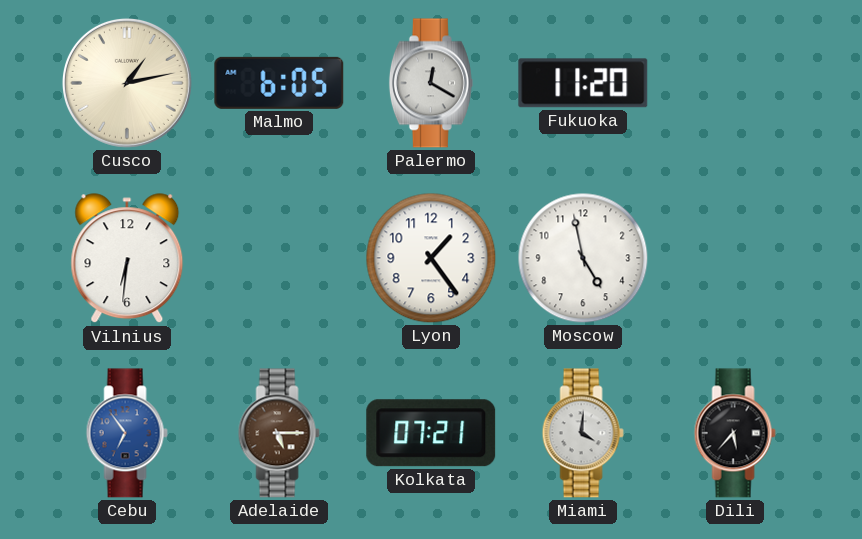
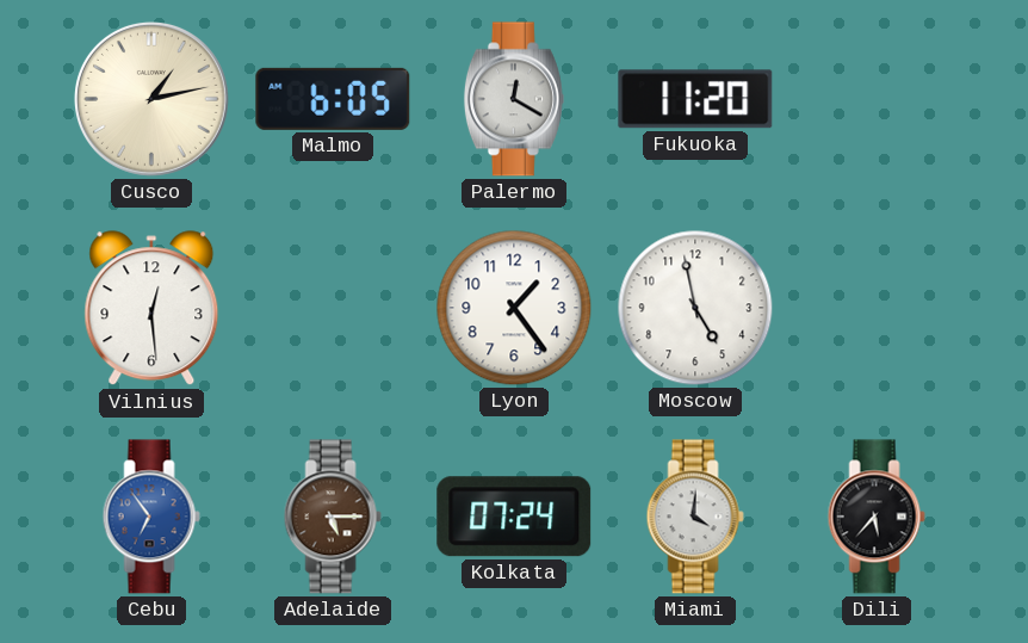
Vilnius: 6:31 -> 12:29 (151, 309)
Kolkata: 07:21 -> 07:24 (514, 517)
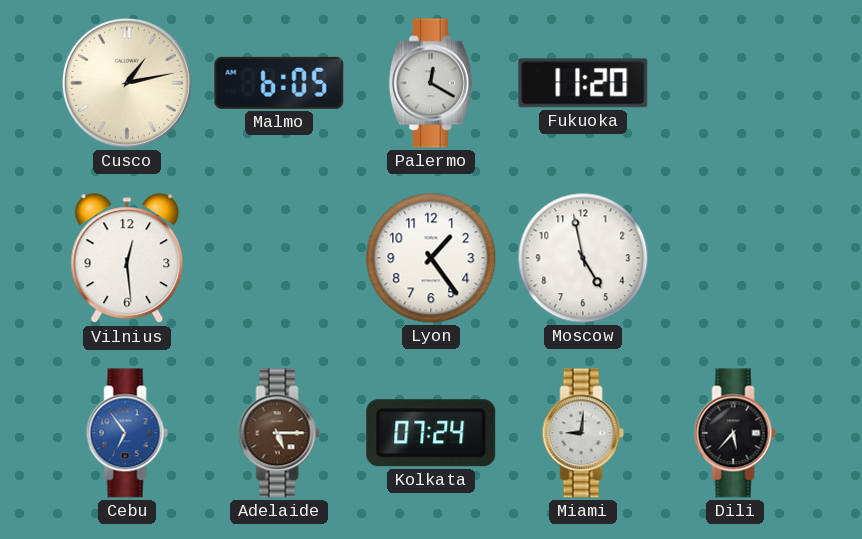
Miami: 4:01 -> 9:01 (583, 433)
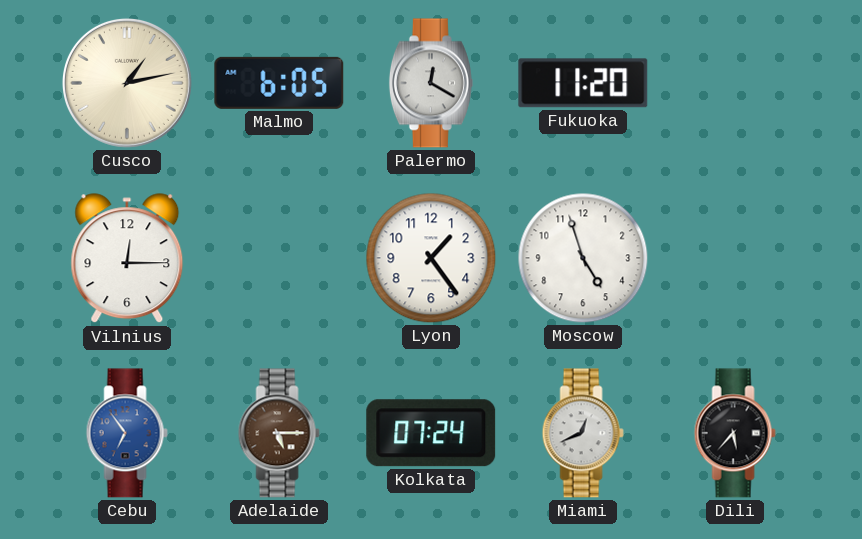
Vilnius: 12:29 -> 12:15 (127, 259)
Moscow: 4:58 -> 4:57 (583, 258)
Miami: 9:01 -> 12:41 (583, 433)
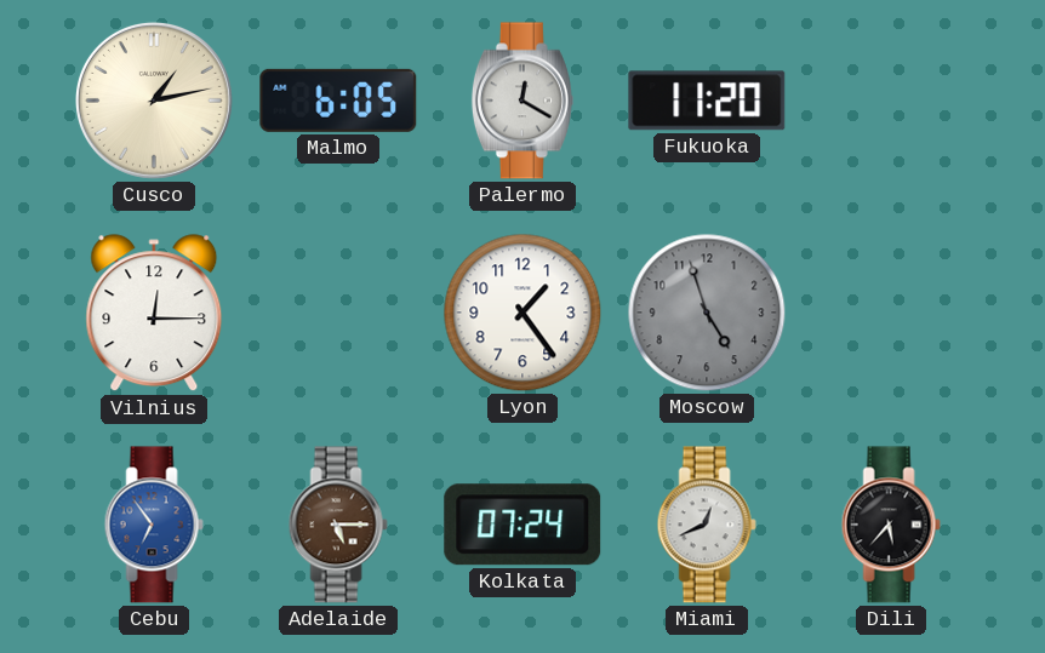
Moscow dial: white -> grey (707, 313)
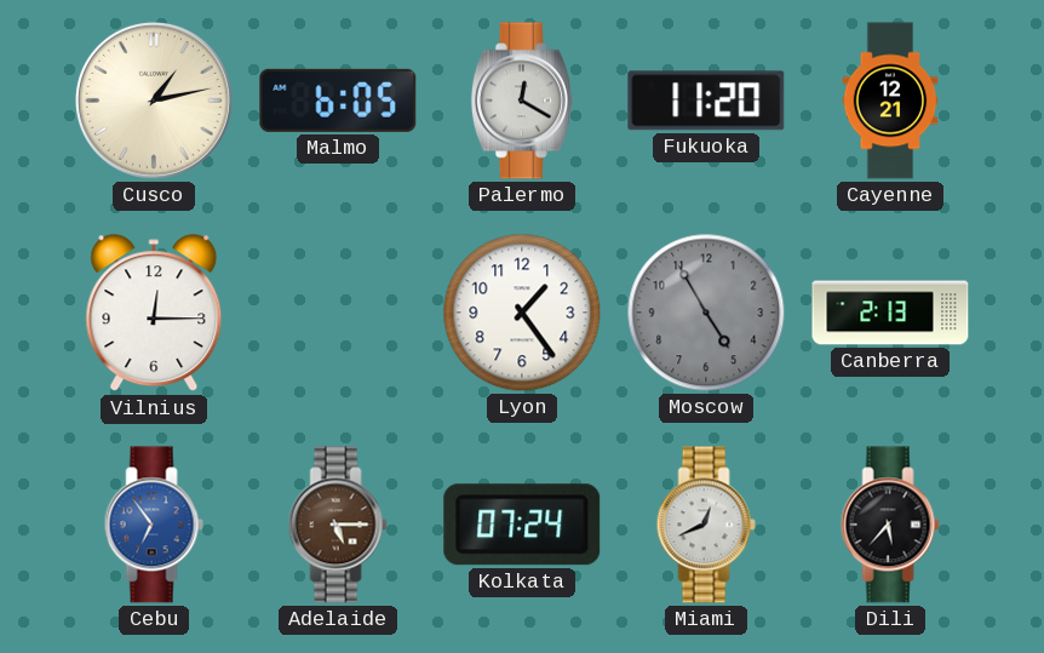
Cayenne: none -> 12:21 (890, 101)
Moscow: 4:57 -> 4:55 (706, 313)
Canberra: none -> 2:13 (890, 313)
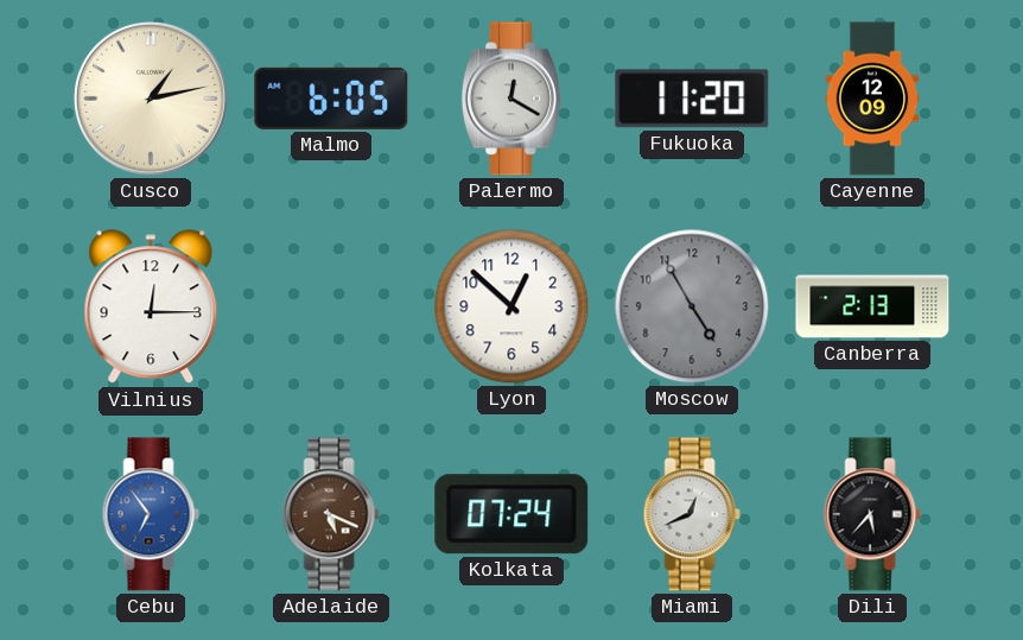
Cayenne: 12:21 -> 12:09 (872, 99)
Lyon: 1:24 -> 12:52 (512, 306)
Adelaide: 5:15 -> 5:19 (331, 514)
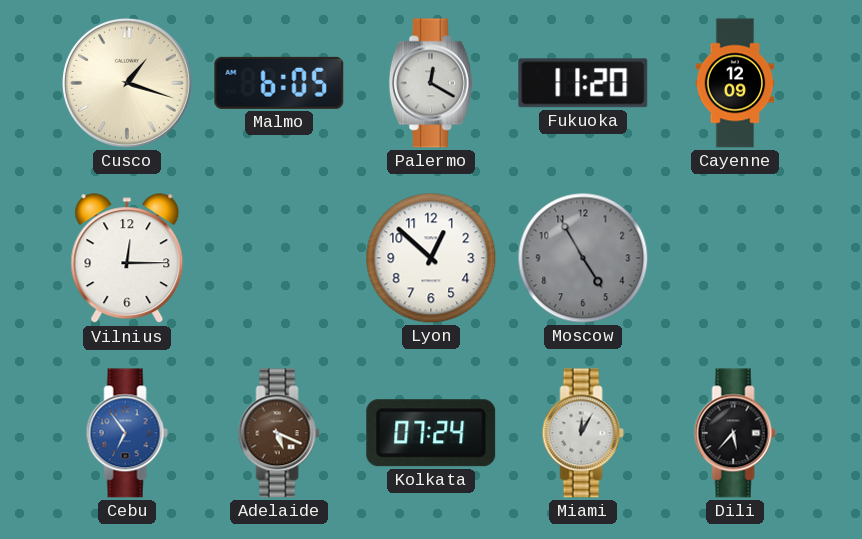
Cusco: 1:13 -> 1:18 (127, 83)
Canberra: 2:13 -> none (872, 306)
Miami: 12:41 -> 12:05 (583, 433)
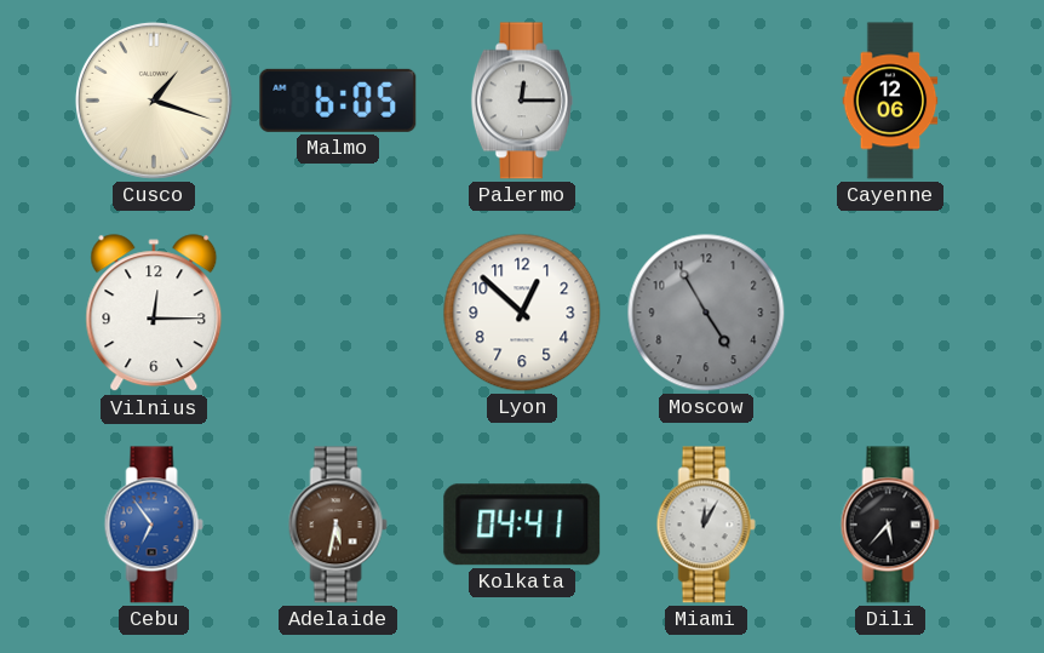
Palermo: 12:20 -> 12:15 (522, 101)
Fukuoka: 11:20 -> none (583, 83)
Cayenne: 12:09 -> 12:06 (890, 101)
Adelaide: 5:19 -> 5:32 (338, 525)
Kolkata: 07:24 -> 04:41 (522, 525)
